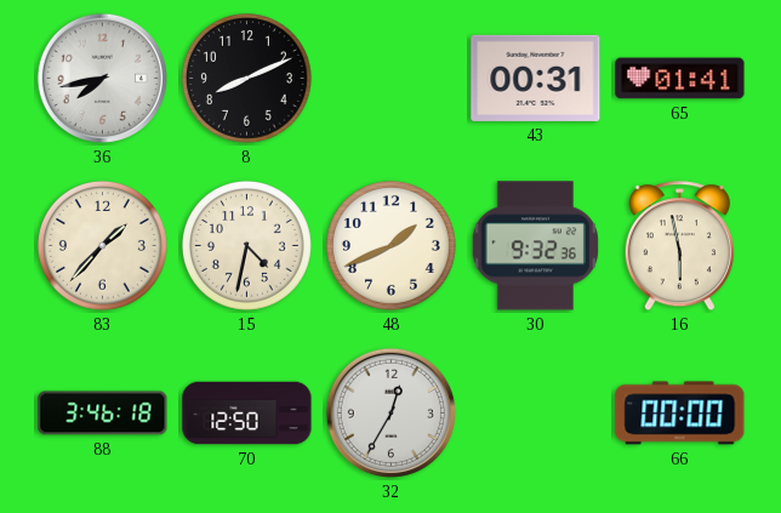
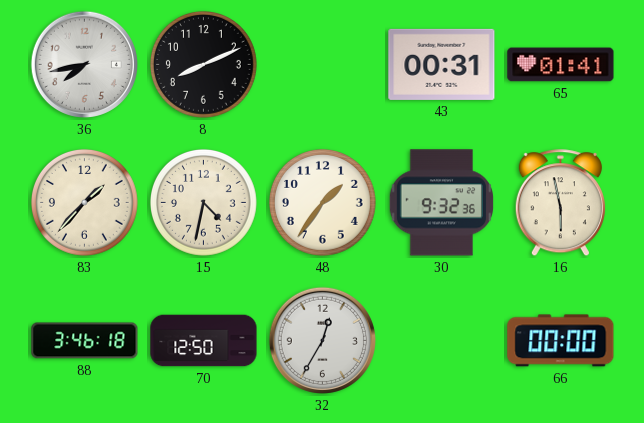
48: 1:41 -> 1:36 (322, 202)
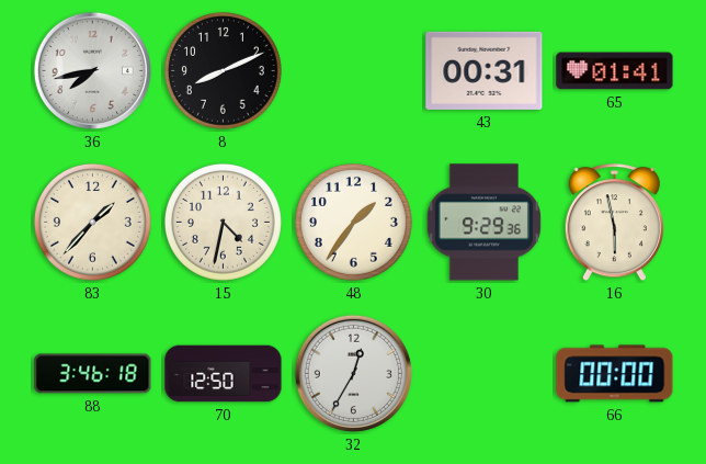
30: 9:32 -> 9:29 (483, 223)
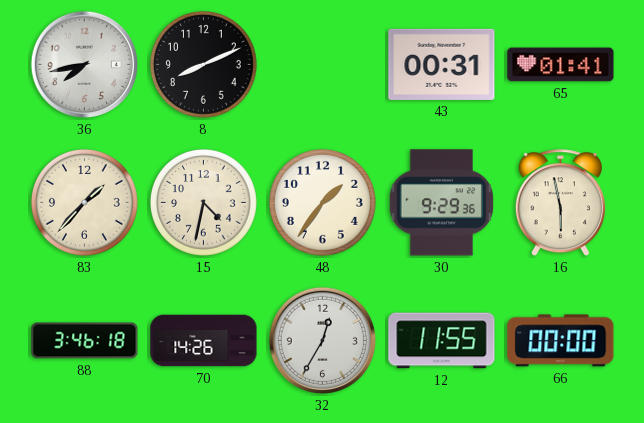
70: 12:50 -> 14:26 (204, 341)
12: none -> 11:55 (442, 341)
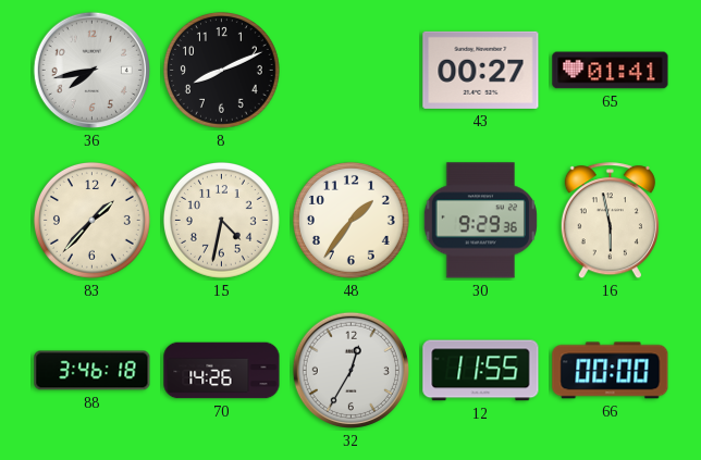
43: 00:31 -> 00:27 (481, 70)
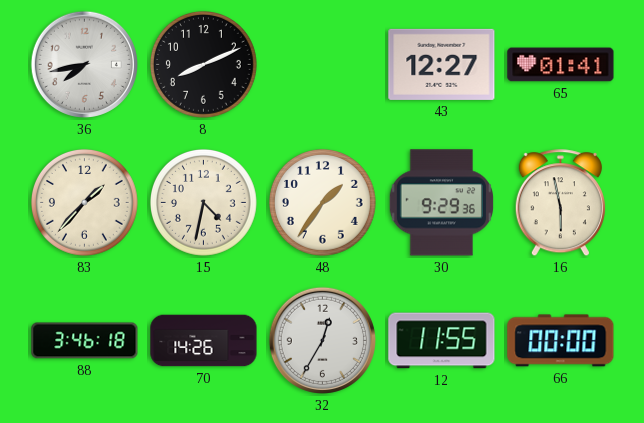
43: 00:27 -> 12:27 (442, 64)
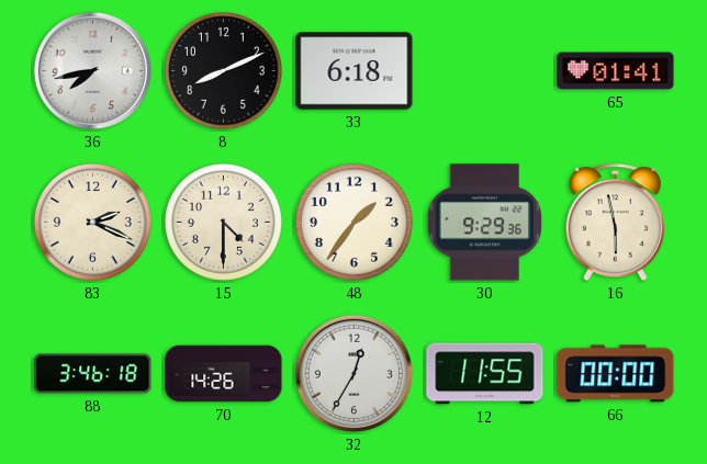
33: none -> 6:18 (355, 71)
43: 12:27 -> none (442, 64)
83: 1:37 -> 2:19 (92, 222)
15: 4:32 -> 4:30 (223, 222)
